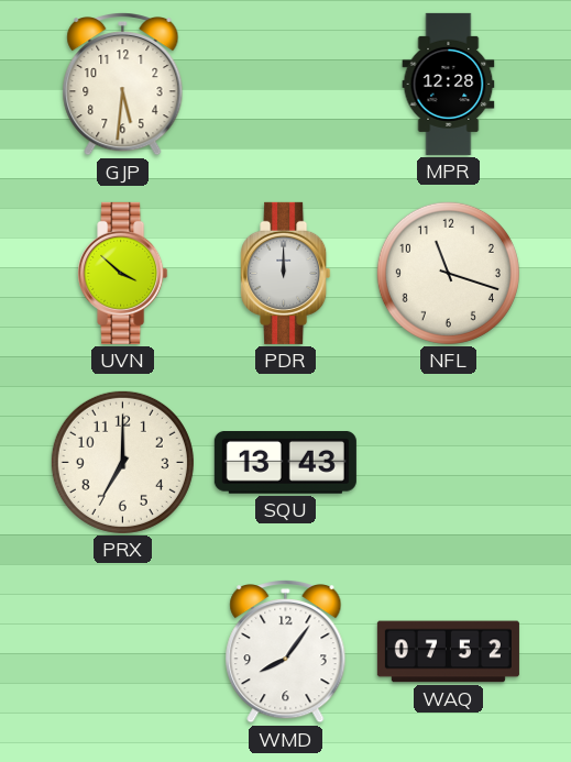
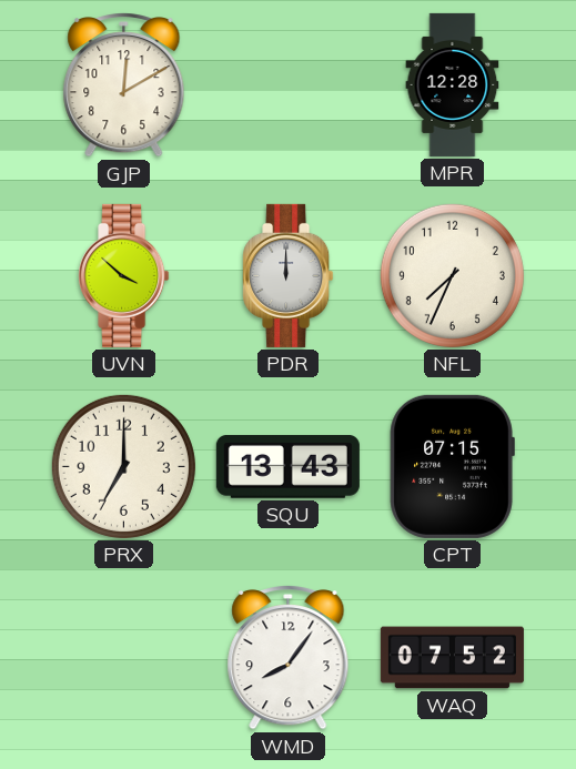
GJP: 5:31 -> 12:10 (124, 85)
NFL: 11:18 -> 7:34 (452, 275)
CPT: none -> 07:15 (452, 466)
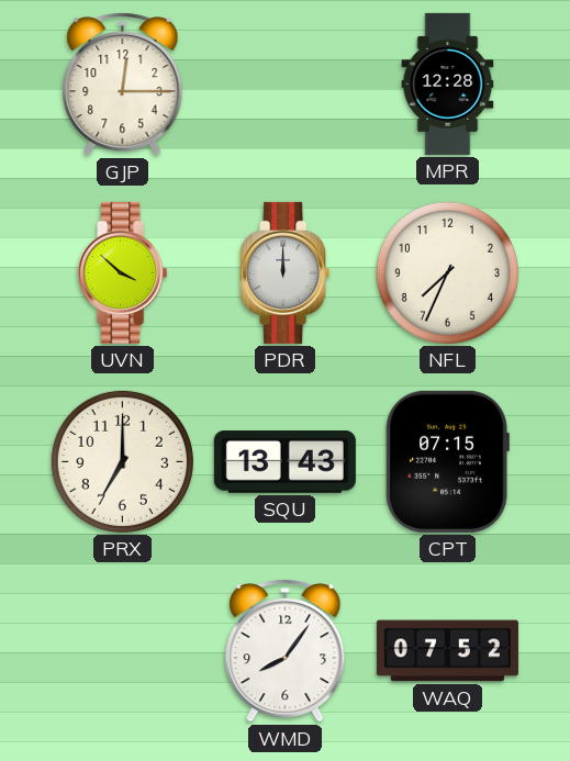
GJP: 12:10 -> 12:15 (123, 85)
